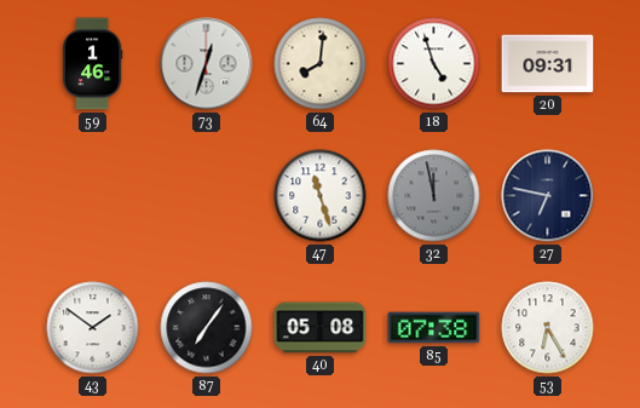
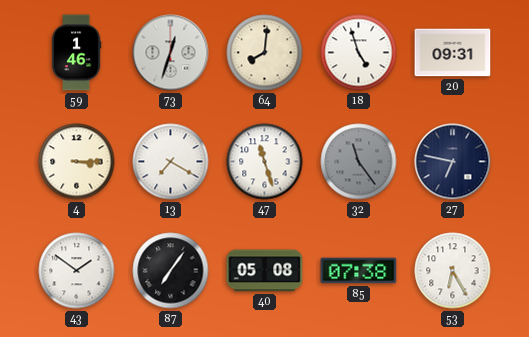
4: none -> 3:15 (77, 162)
13: none -> 7:20 (171, 162)
32: 11:58 -> 11:24 (359, 162)
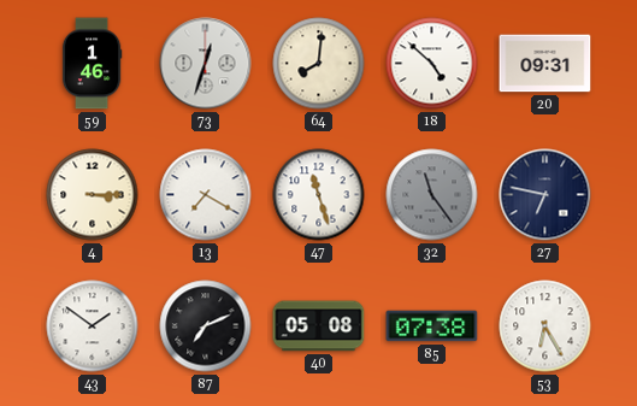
18: 4:57 -> 4:52 (432, 64)
87: 7:06 -> 7:11 (206, 326)
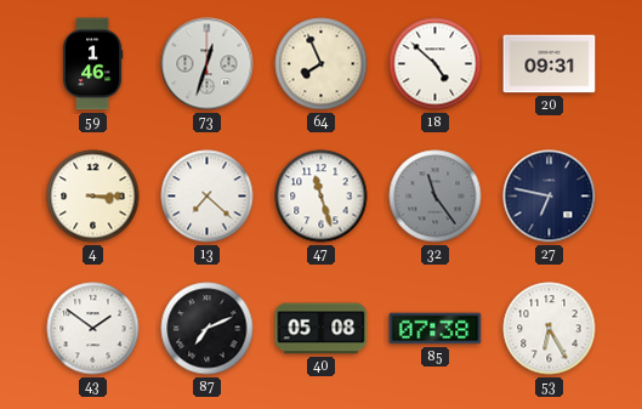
64: 8:01 -> 7:56 (322, 64)
13: 7:20 -> 7:22 (208, 197)
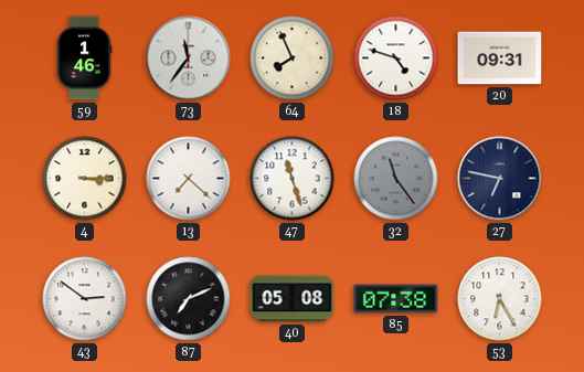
73: 12:33 -> 11:36 (189, 59)
18: 4:52 -> 4:48 (396, 59)
43: 1:51 -> 2:51 (85, 299)
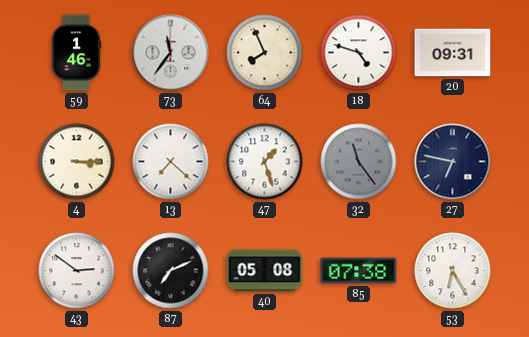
47: 11:27 -> 1:27 (265, 162)
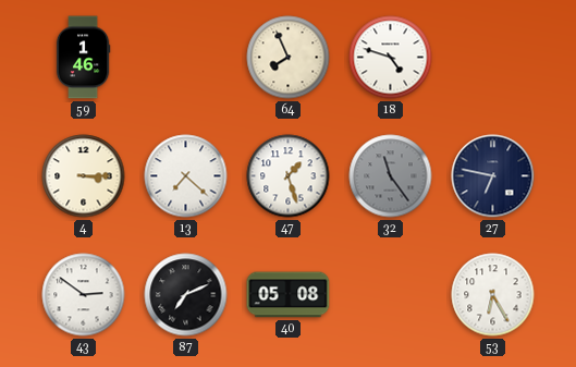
73: 11:36 -> none (171, 53)
20: 09:31 -> none (453, 53)
85: 07:38 -> none (359, 271)
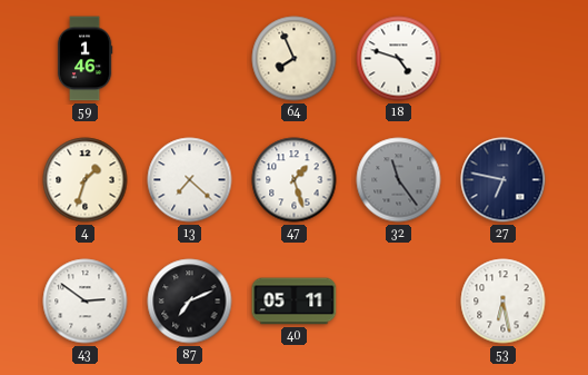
4: 3:15 -> 1:33 (86, 180)
40: 05:08 -> 05:11 (295, 302)
53: 6:25 -> 6:28 (504, 302)
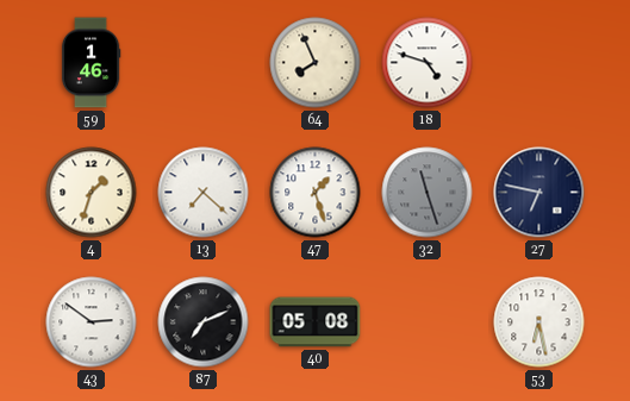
32: 11:24 -> 11:27 (428, 193)
40: 05:11 -> 05:08 (316, 322)
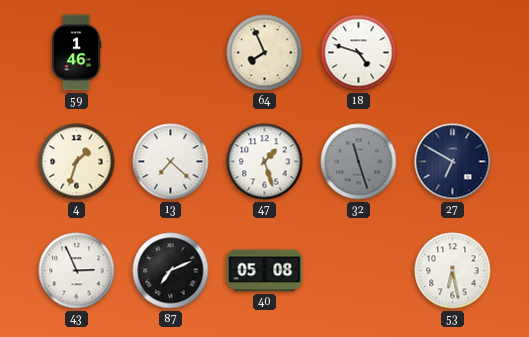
27: 6:47 -> 6:50 (453, 162)
43: 2:51 -> 2:56 (77, 271)
